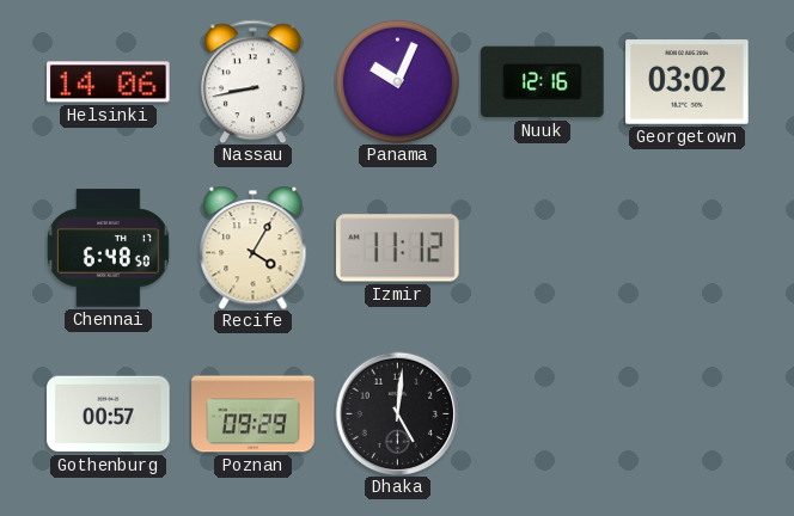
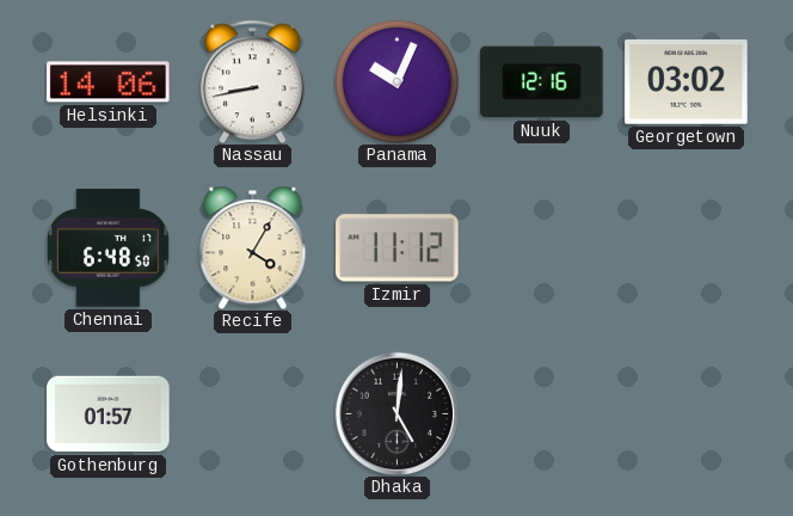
Gothenburg: 00:57 -> 01:57 (109, 414)
Poznan: 09:29 -> none (254, 414)
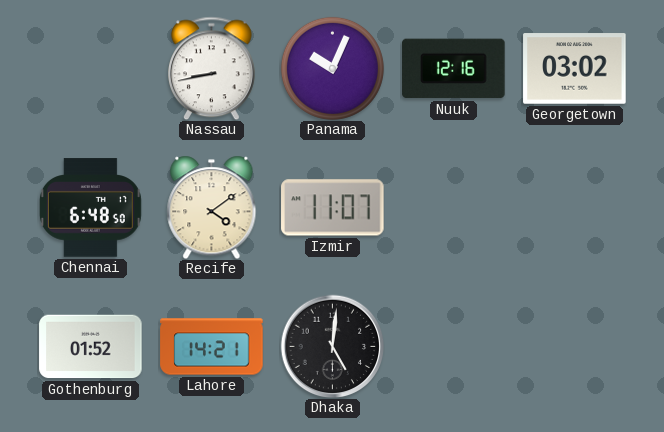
Helsinki: 14:06 -> none (109, 82)
Recife: 4:05 -> 4:09 (212, 207)
Izmir: 11:12 -> 11:07 (333, 208)
Gothenburg: 01:57 -> 01:52 (91, 347)
Lahore: none -> 14:21 (212, 347)
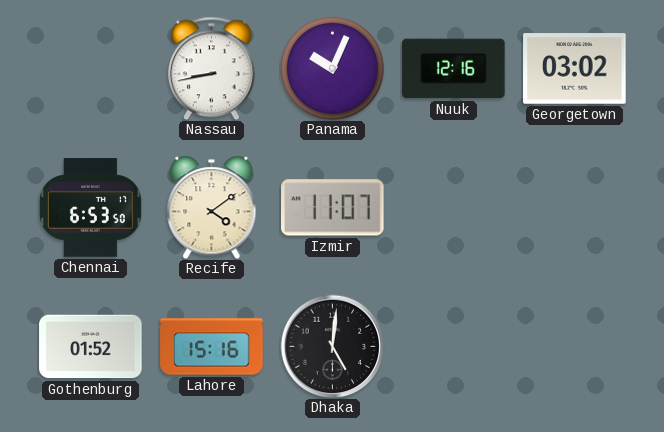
Chennai: 6:48 -> 6:53 (90, 208)
Lahore: 14:21 -> 15:16 (212, 347)
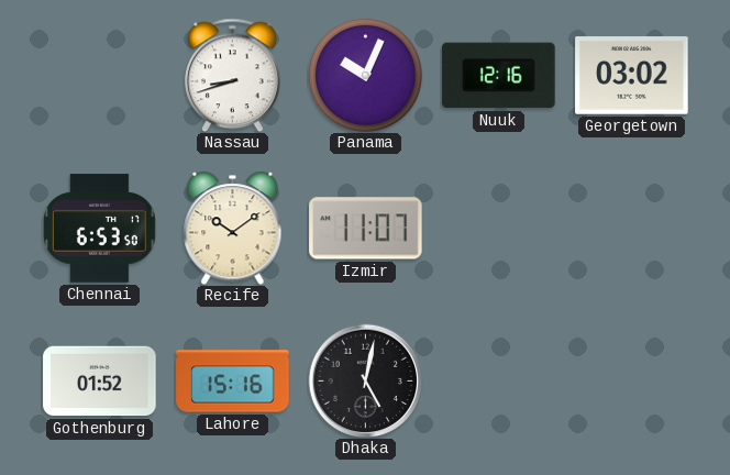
Nassau: 8:43 -> 8:42 (232, 75)
Recife: 4:09 -> 10:09 (233, 228)
Dhaka: 5:01 -> 5:02 (365, 380)
